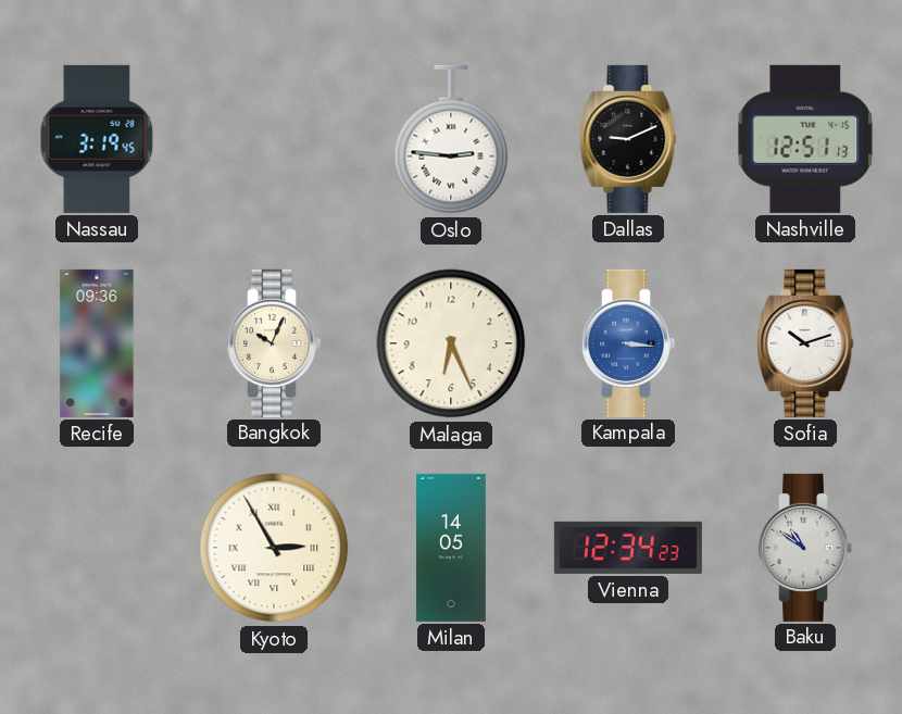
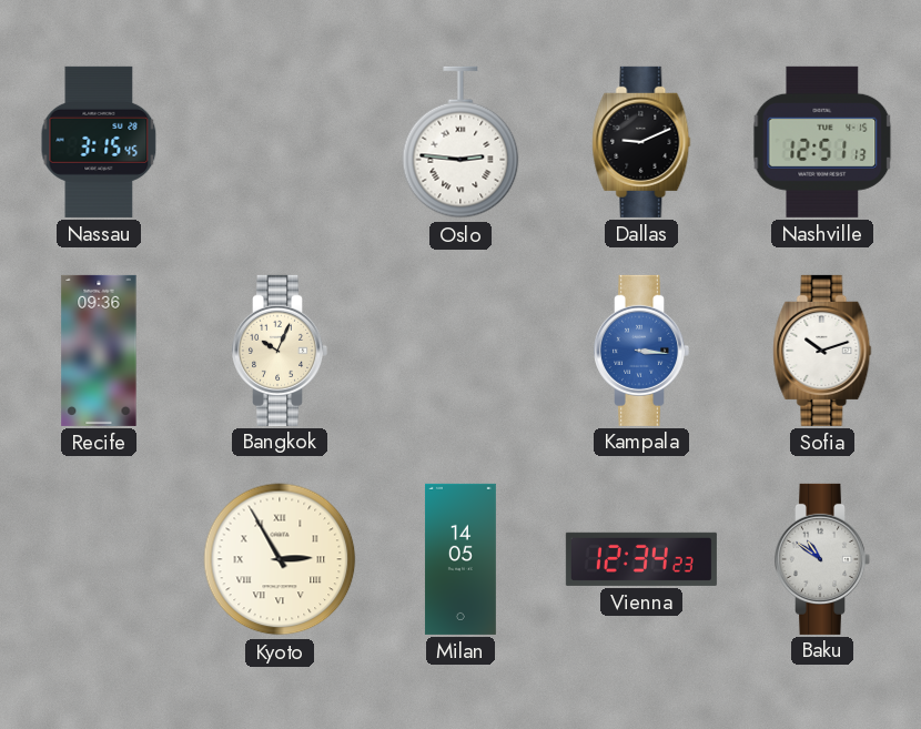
Nassau: 3:19 -> 3:15 (99, 142)
Malaga: 6:26 -> none (451, 343)
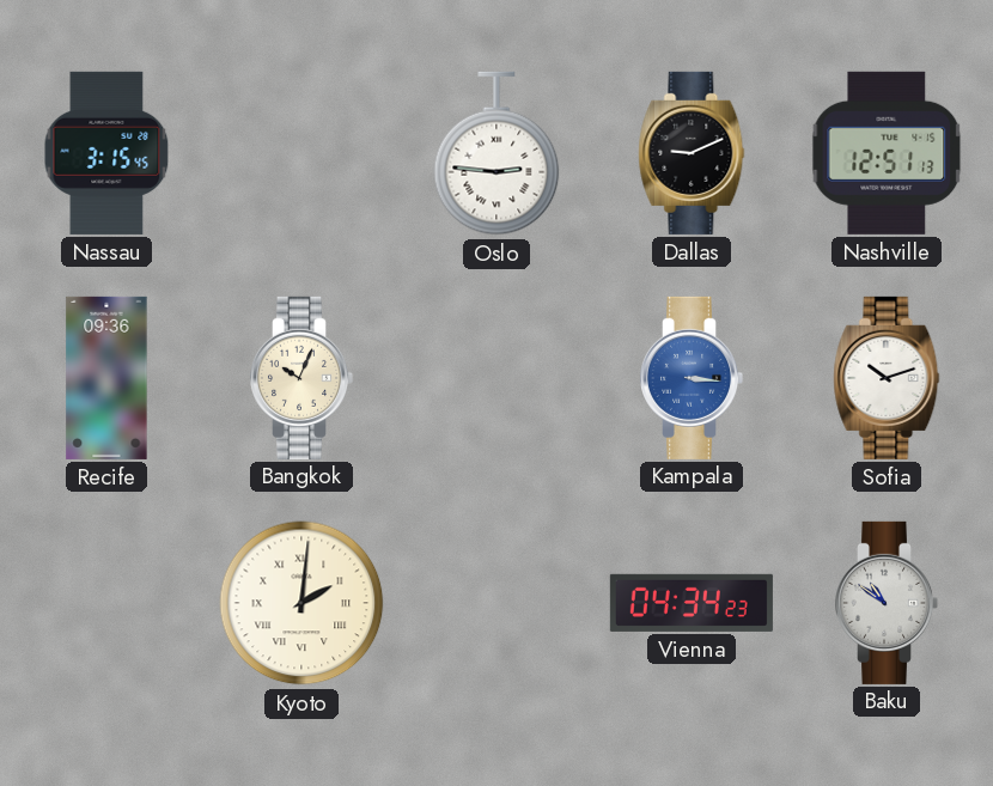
Kyoto: 2:55 -> 2:01 (301, 603)
Milan: 14:05 -> none (460, 559)
Vienna: 12:34 -> 04:34 (692, 603)
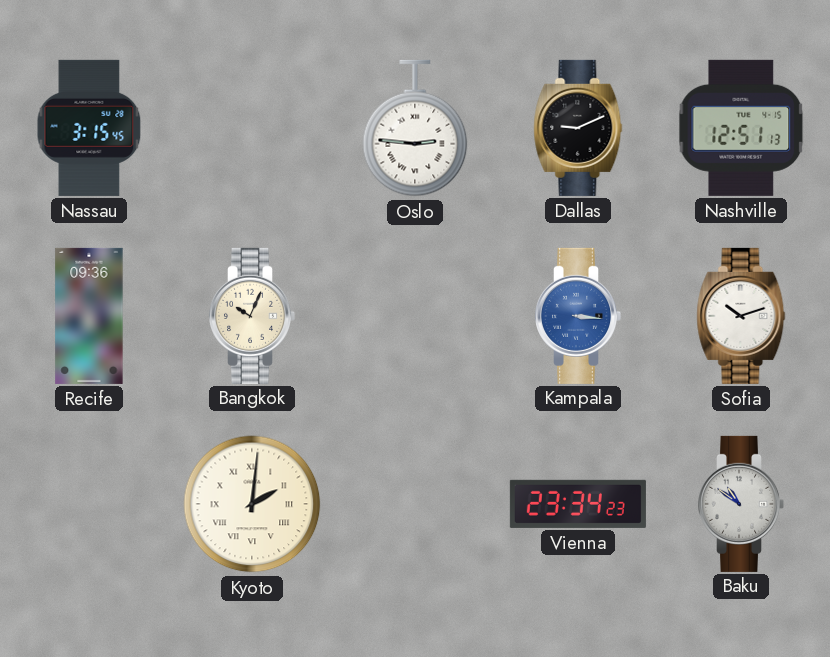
Vienna: 04:34 -> 23:34 (578, 504)
